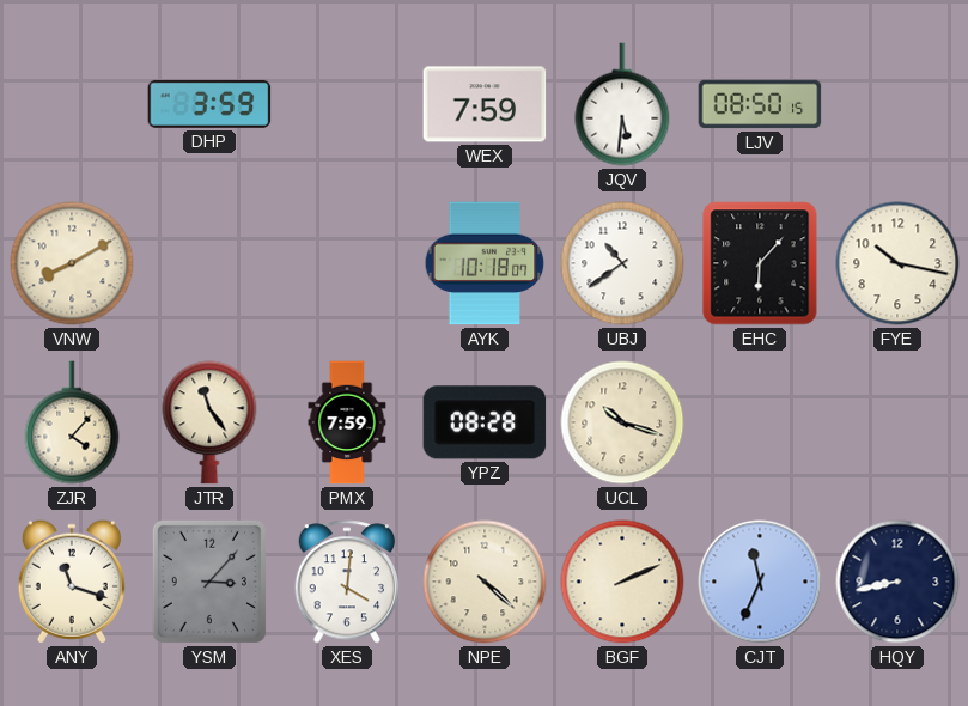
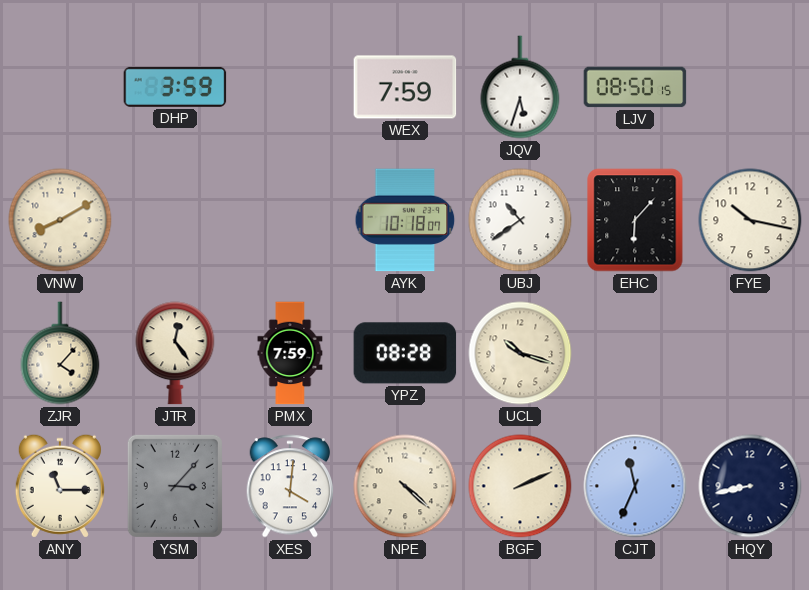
JQV: 5:31 -> 5:33 (520, 87)
JTR: 11:24 -> 12:24 (175, 353)
ANY: 11:18 -> 11:15 (60, 486)
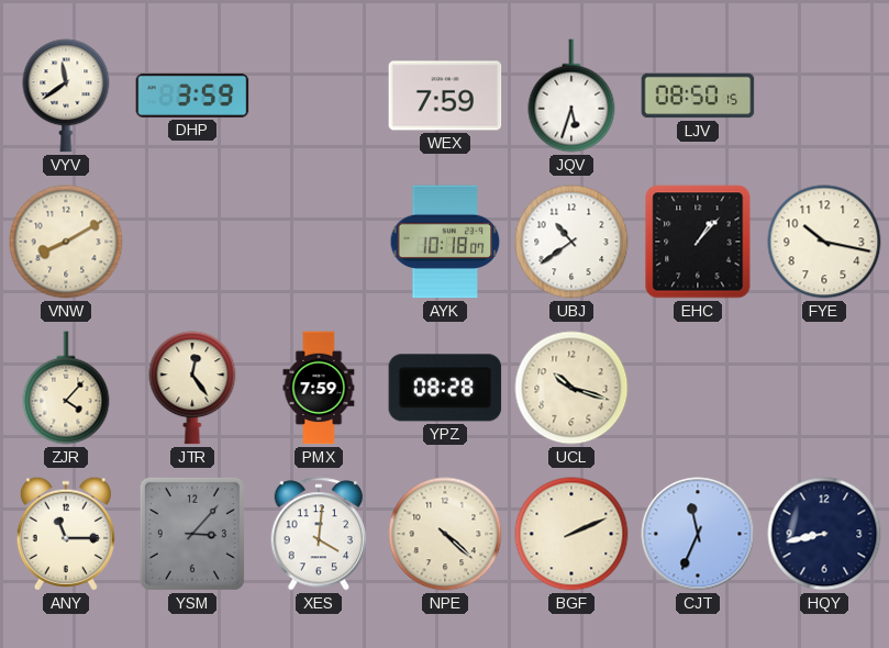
VYV: none -> 11:39 (66, 96)
EHC: 6:07 -> 1:07 (698, 242)
